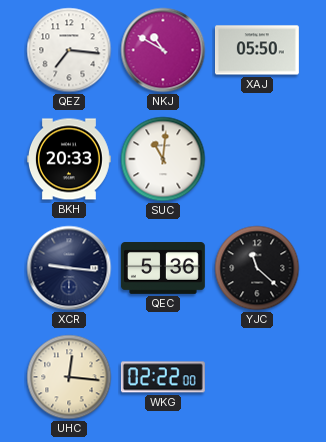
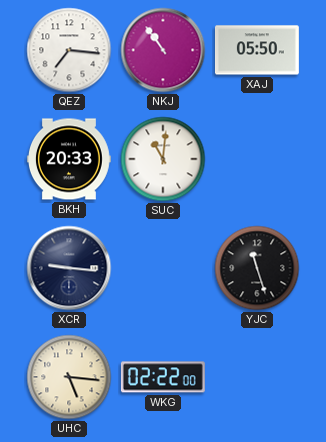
NKJ: 10:50 -> 10:54 (163, 50)
QEC: 5:36 -> none (163, 269)
YJC: 11:22 -> 11:27 (257, 268)
UHC: 12:16 -> 5:16 (69, 377)
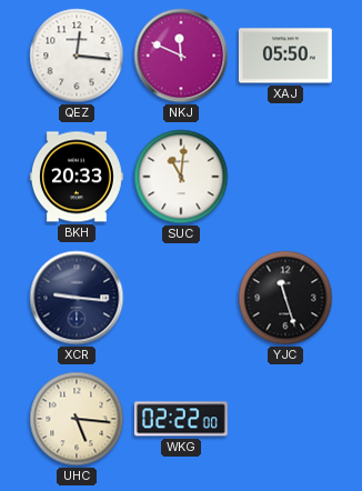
QEZ: 7:16 -> 12:16 (77, 56)
NKJ: 10:54 -> 11:49 (181, 56)
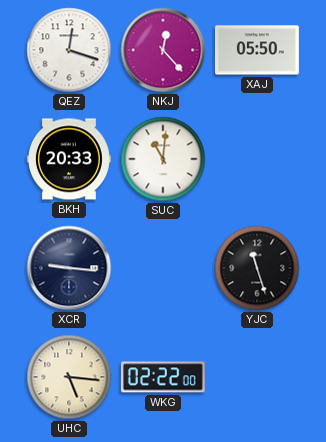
QEZ: 12:16 -> 12:18 (69, 50)
NKJ: 11:49 -> 12:23 (163, 50)
